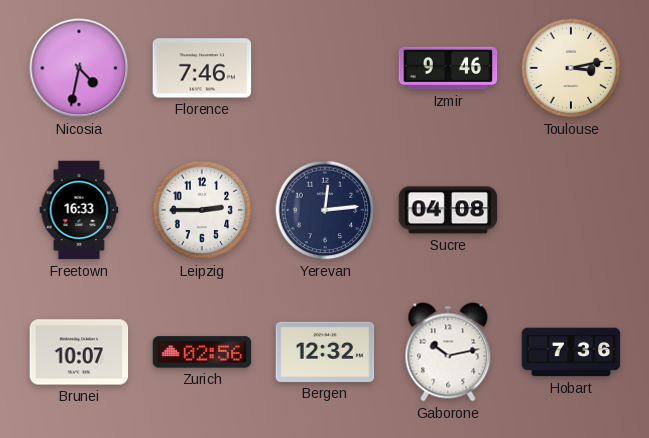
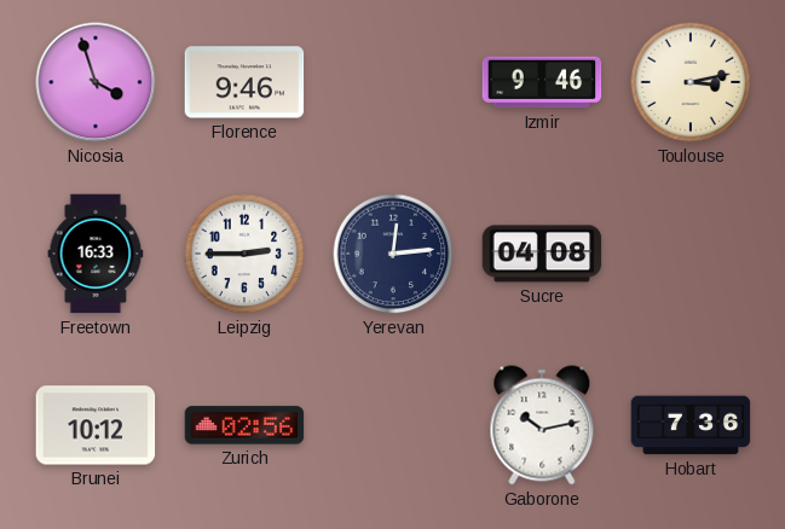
Nicosia: 4:32 -> 3:57 (96, 82)
Florence: 7:46 -> 9:46 (244, 82)
Brunei: 10:07 -> 10:12 (96, 425)
Bergen: 12:32 -> none (325, 352)
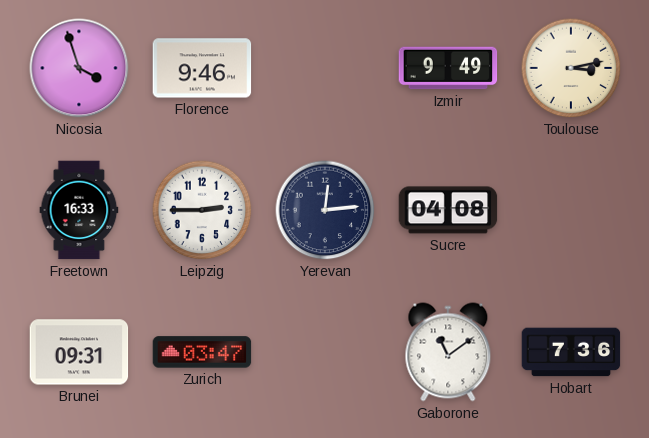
Izmir: 9:46 -> 9:49 (448, 68)
Brunei: 10:12 -> 09:31 (79, 352)
Zurich: 02:56 -> 03:47 (202, 352)
Gaborone: 10:13 -> 11:09 (448, 352)
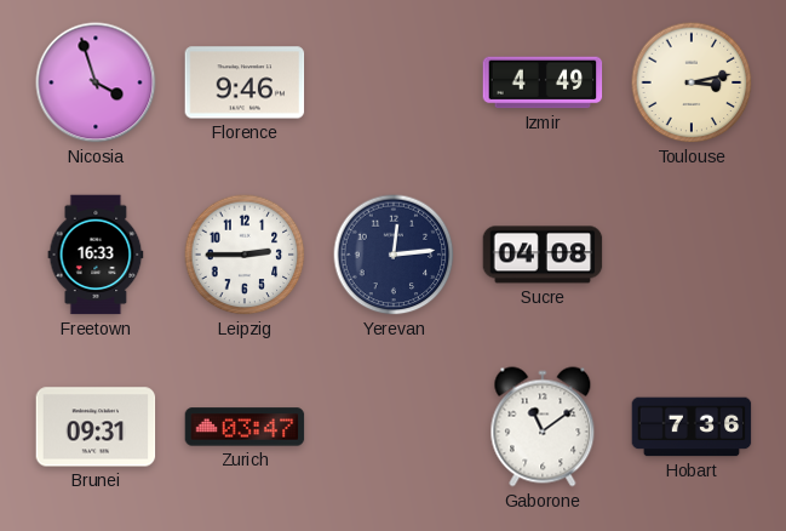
Izmir: 9:49 -> 4:49 (543, 82)
